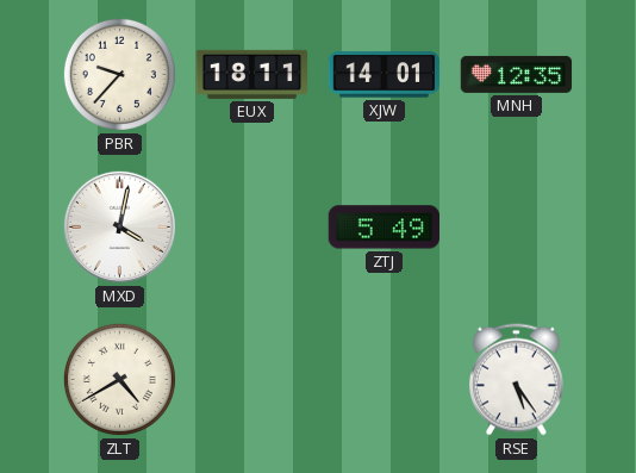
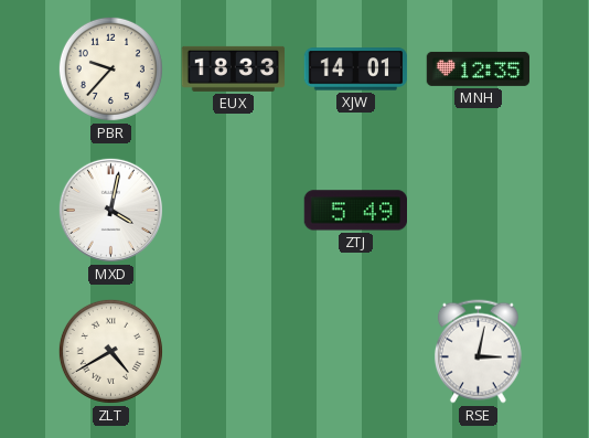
EUX: 18:11 -> 18:33 (234, 68)
RSE: 5:24 -> 3:02 (478, 352)
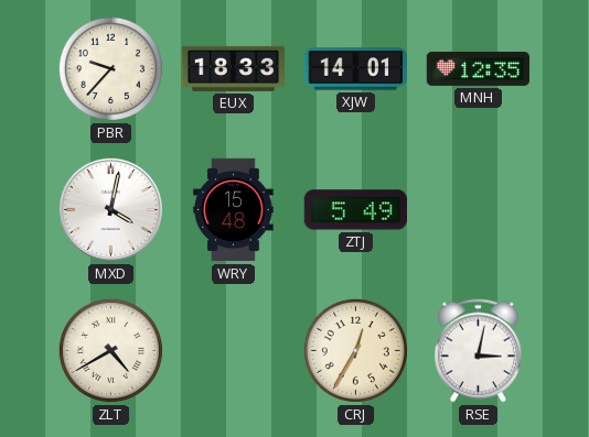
WRY: none -> 15:48 (234, 210)
CRJ: none -> 12:35 (355, 350)
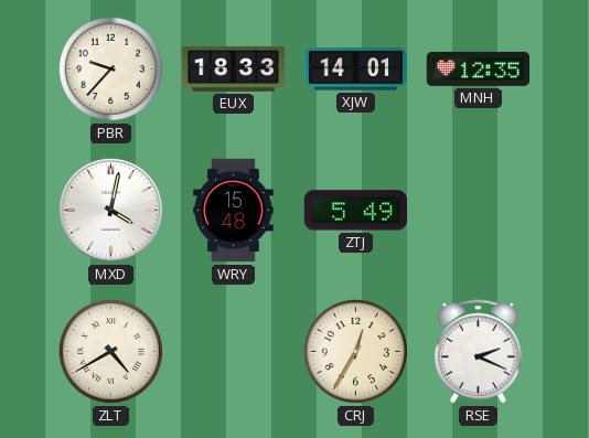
RSE: 3:02 -> 2:19 (478, 352)
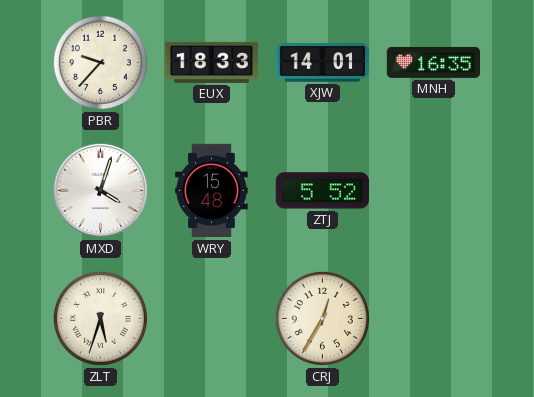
MNH: 12:35 -> 16:35 (434, 62)
MXD: 4:02 -> 4:03 (100, 190)
ZTJ: 5:49 -> 5:52 (322, 191)
ZLT: 4:40 -> 5:33 (100, 318)
RSE: 2:19 -> none (478, 352)
